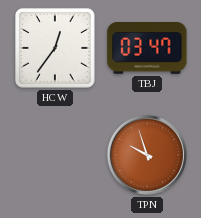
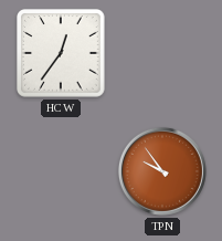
TBJ: 03:47 -> none (147, 49)
TPN: 9:57 -> 9:54 (162, 171)
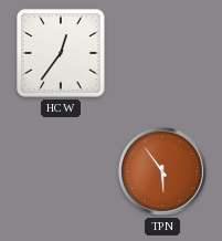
TPN: 9:54 -> 5:54 (162, 171)
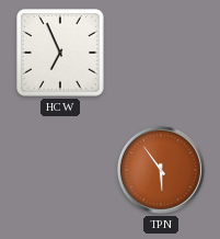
HCW: 12:36 -> 6:56 (61, 54)
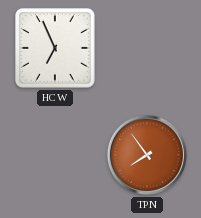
TPN: 5:54 -> 7:54 (147, 155)
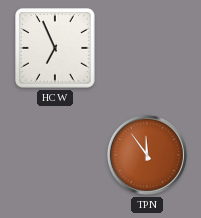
TPN: 7:54 -> 11:54 (147, 155)
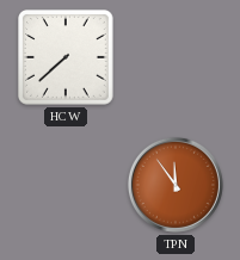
HCW: 6:56 -> 7:38 (67, 58)
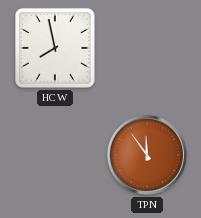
HCW: 7:38 -> 7:58 (56, 49)
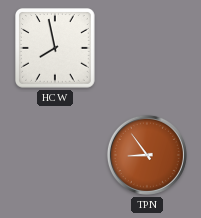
TPN: 11:54 -> 8:54 (147, 155)
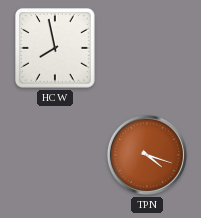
TPN: 8:54 -> 4:18 (147, 155)
